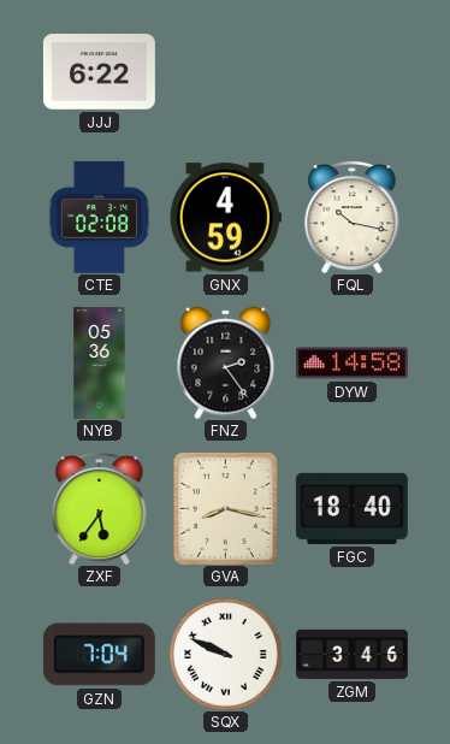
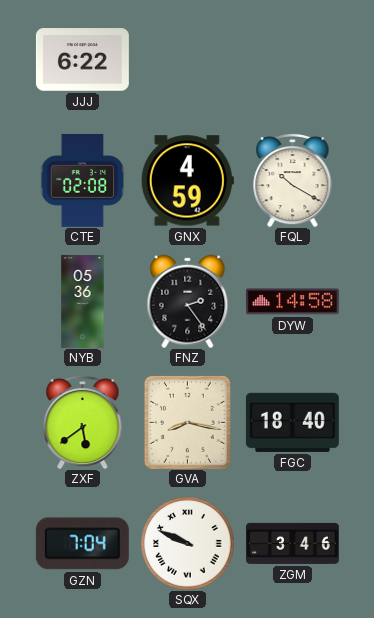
FQL: 10:17 -> 10:20 (293, 180)
ZXF: 5:36 -> 5:39 (83, 422)
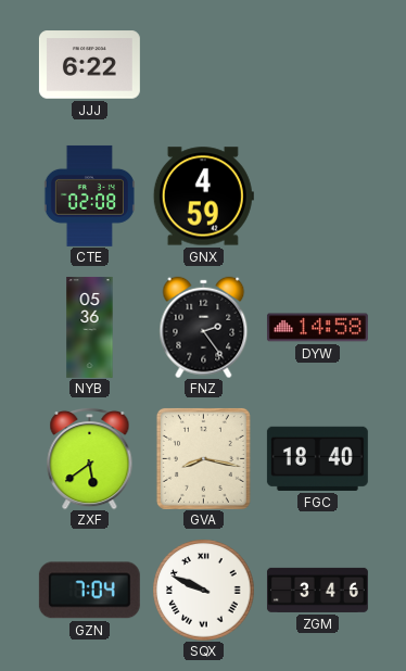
FQL: 10:20 -> none (293, 180)
